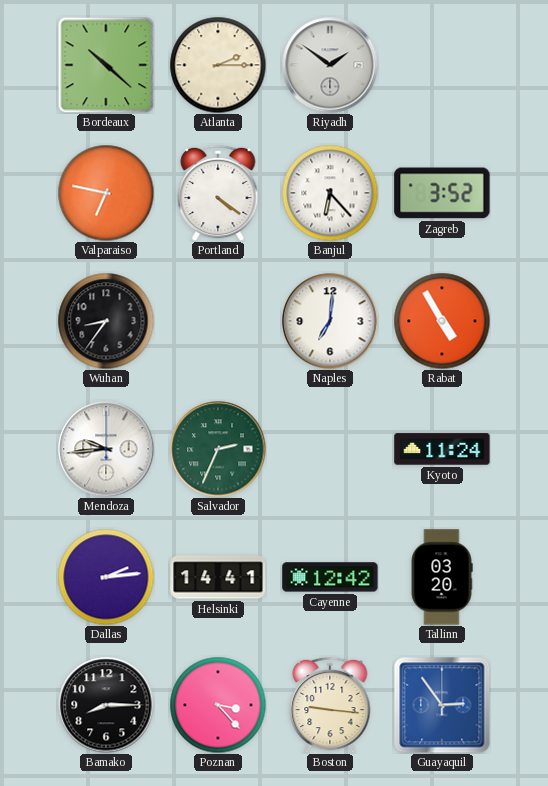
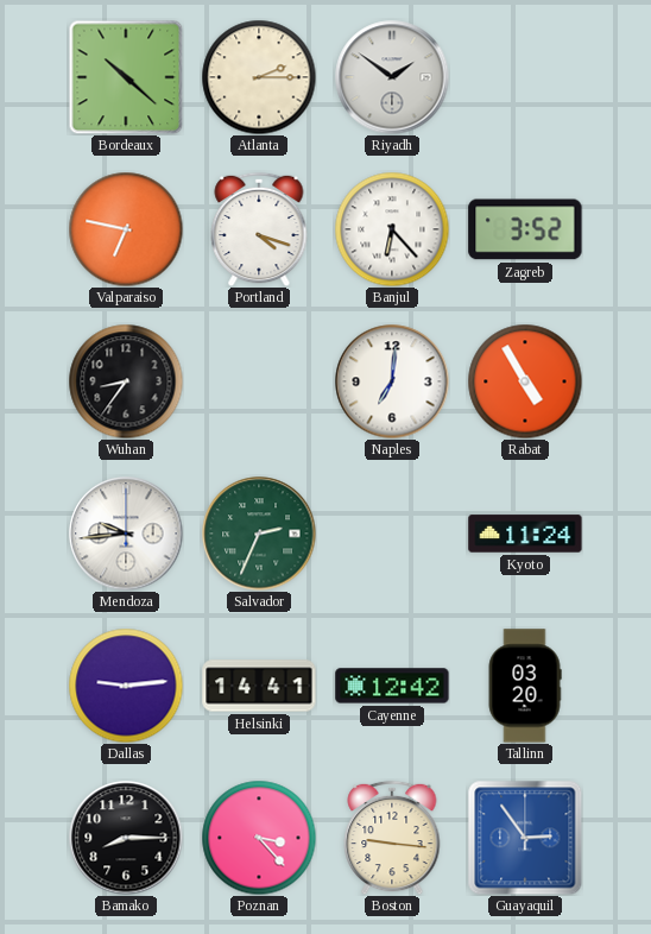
Portland: 4:21 -> 4:18 (259, 229)
Dallas: 2:14 -> 9:14 (126, 686)
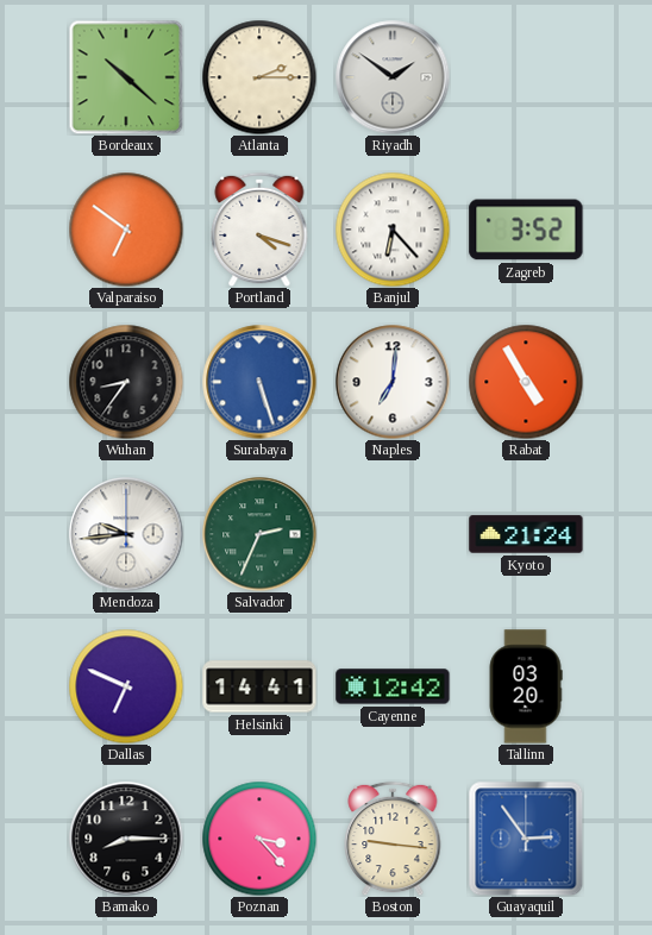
Valparaiso: 6:47 -> 6:51 (126, 230)
Surabaya: none -> 5:27 (259, 382)
Kyoto: 11:24 -> 21:24 (526, 534)
Dallas: 9:14 -> 6:49 (126, 686)
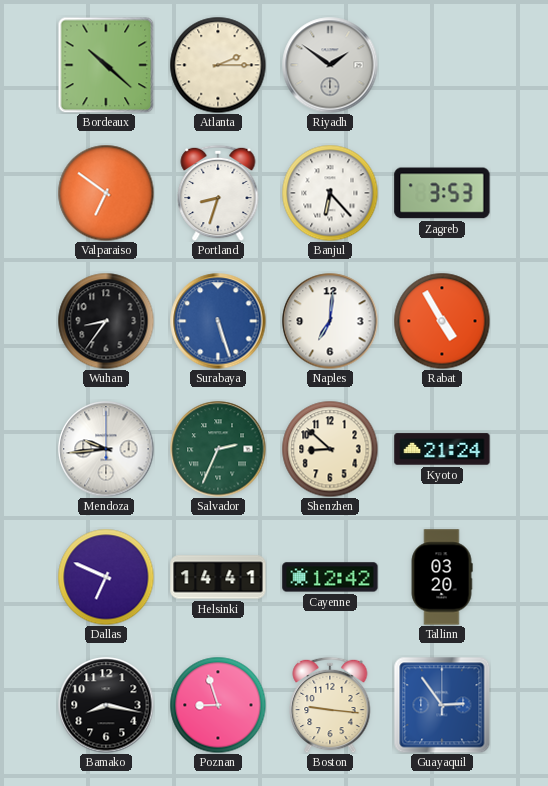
Portland: 4:18 -> 8:33 (218, 193)
Zagreb: 3:52 -> 3:53 (442, 193)
Shenzhen: none -> 8:52 (330, 449)
Bamako: 8:15 -> 8:17 (106, 705)
Poznan: 3:23 -> 8:57 (218, 705)
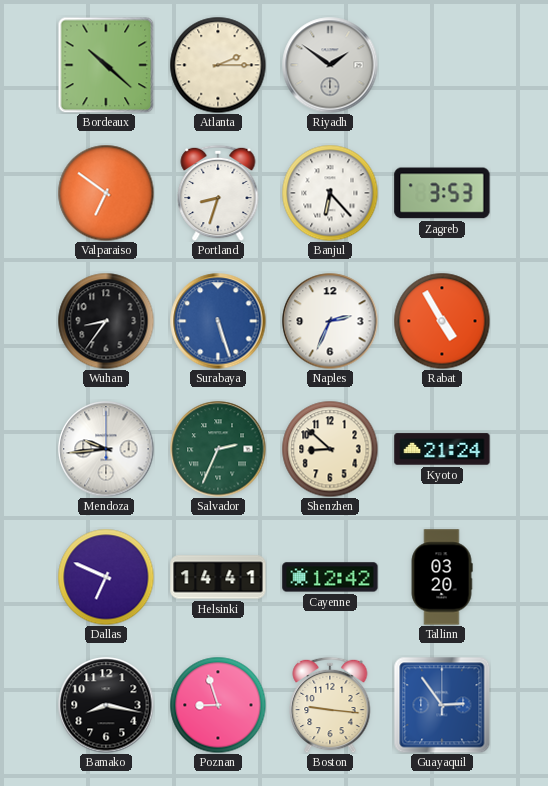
Naples: 7:01 -> 2:34 (330, 321)
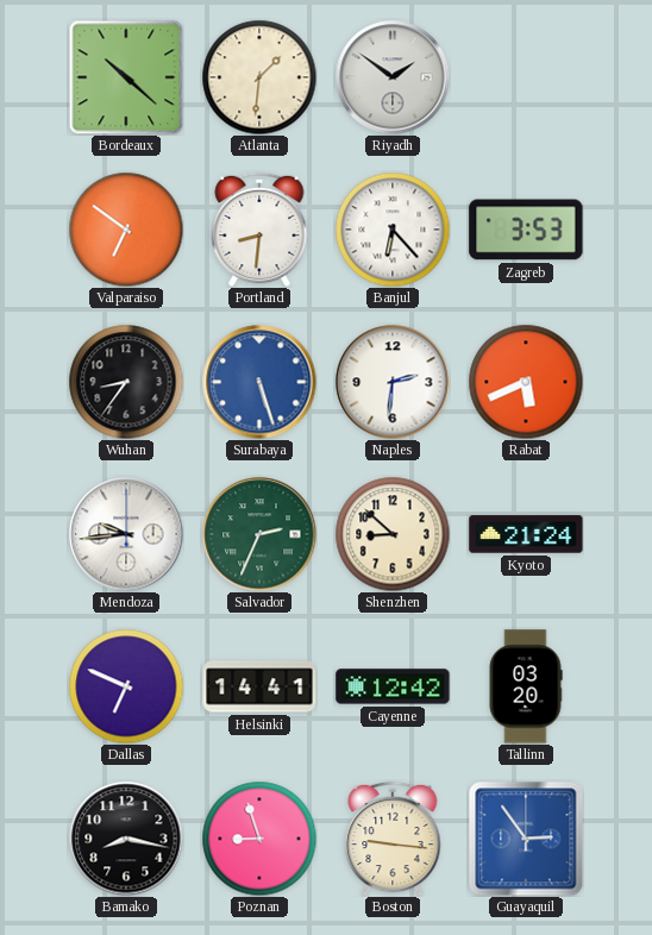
Atlanta: 2:15 -> 1:31 (259, 77)
Portland: 8:33 -> 8:31 (259, 230)
Naples: 2:34 -> 2:31 (393, 382)
Rabat: 4:55 -> 5:41 (526, 382)
